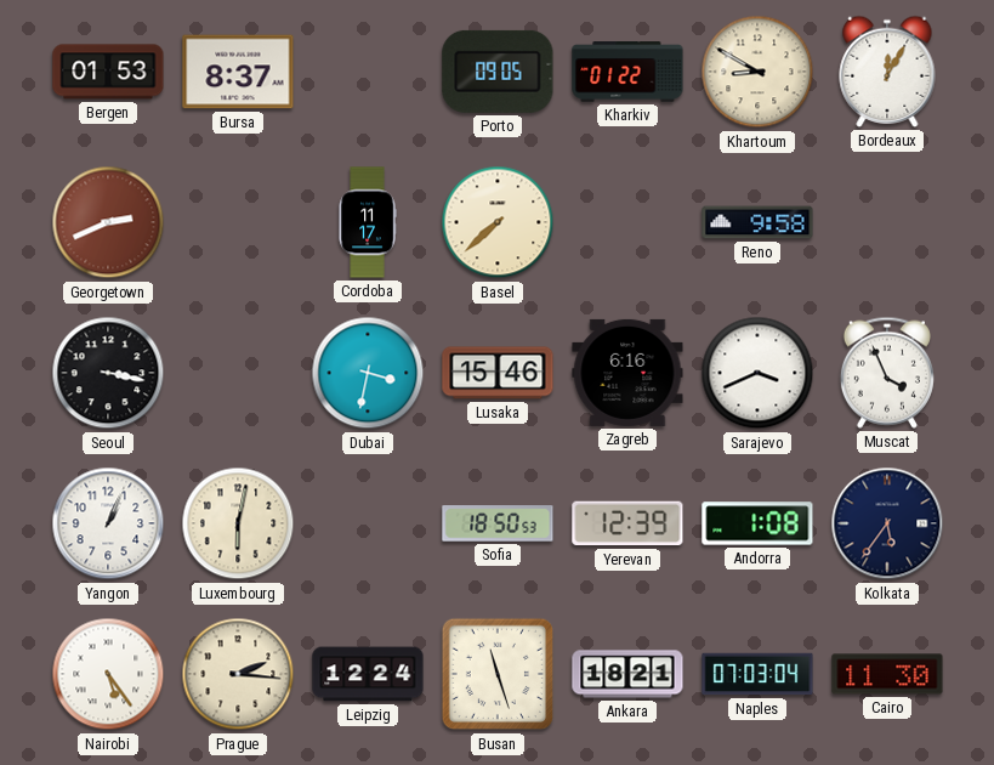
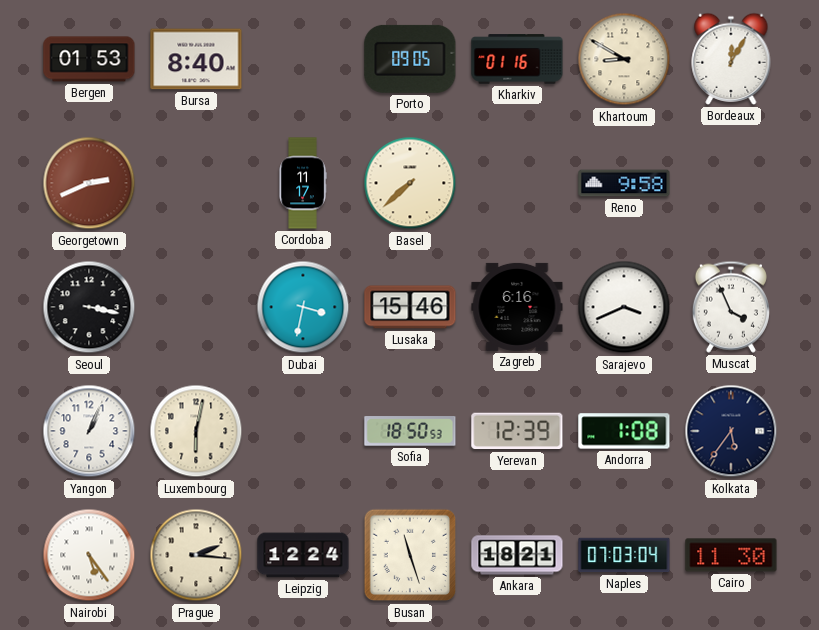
Bursa: 8:37 -> 8:40 (196, 59)
Kharkiv: 01:22 -> 01:16 (517, 59)
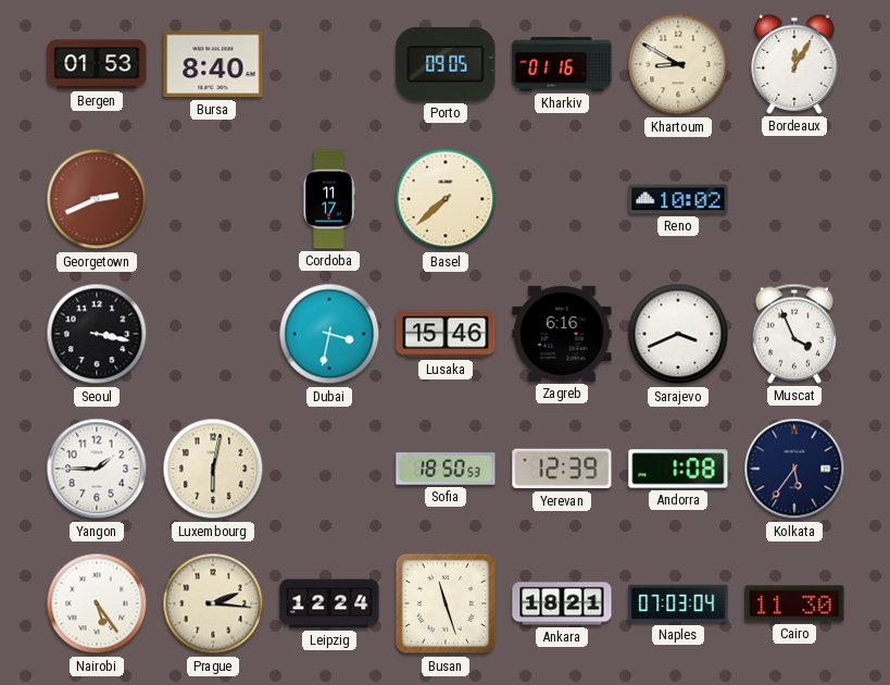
Reno: 9:58 -> 10:02 (678, 199)
Yangon: 1:04 -> 1:45 (97, 469)
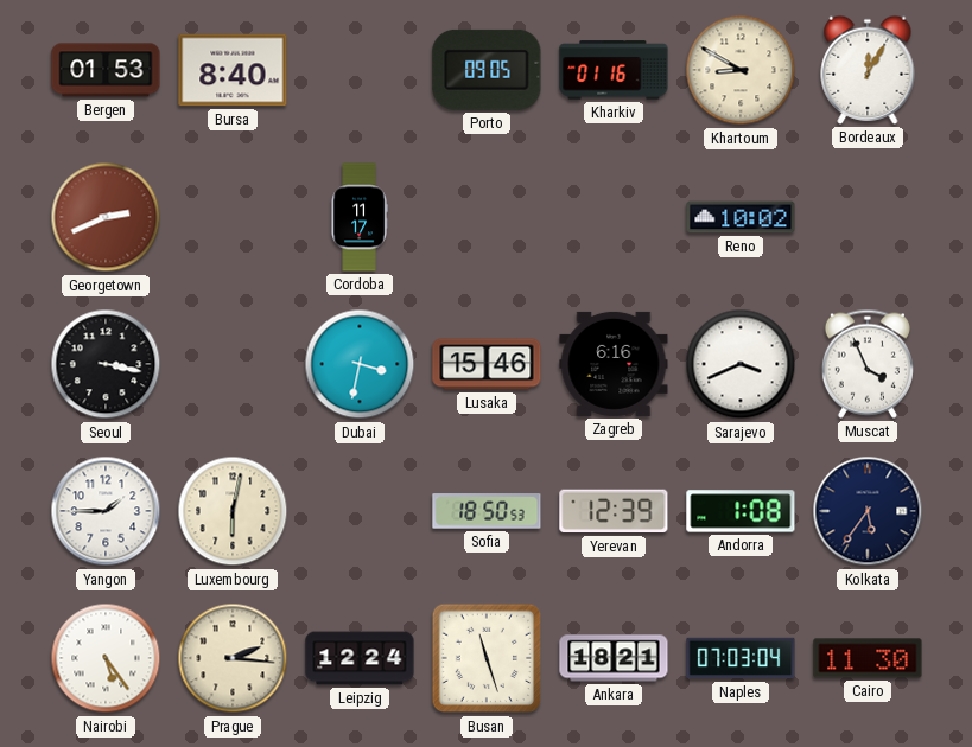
Basel: 7:38 -> none (446, 199)
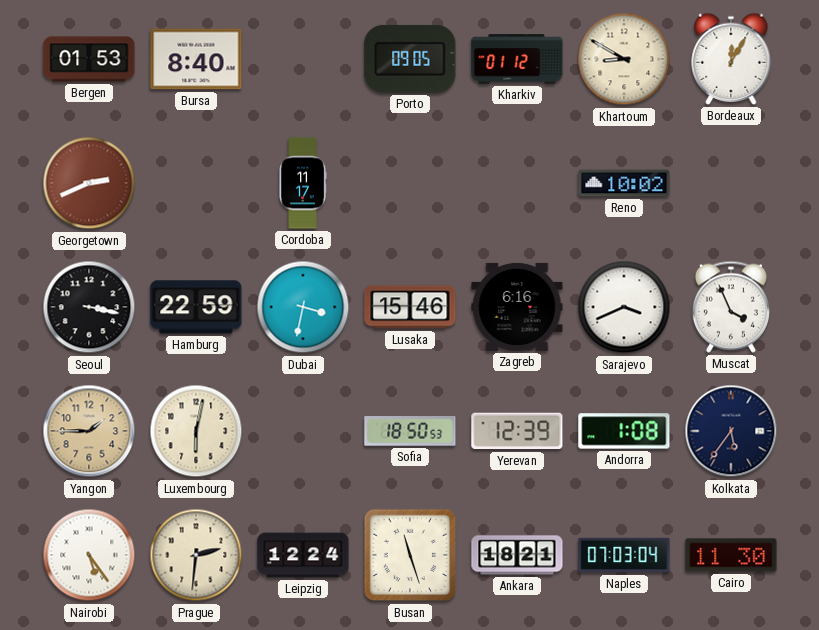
Kharkiv: 01:16 -> 01:12 (517, 59)
Hamburg: none -> 22:59 (196, 307)
Yangon dial: white -> champagne (89, 431)
Prague: 2:16 -> 2:31 (196, 555)
